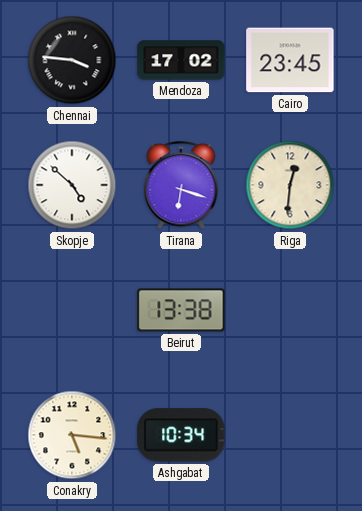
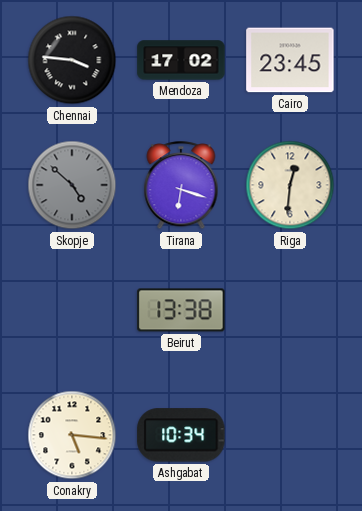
Skopje dial: white -> grey (72, 185)
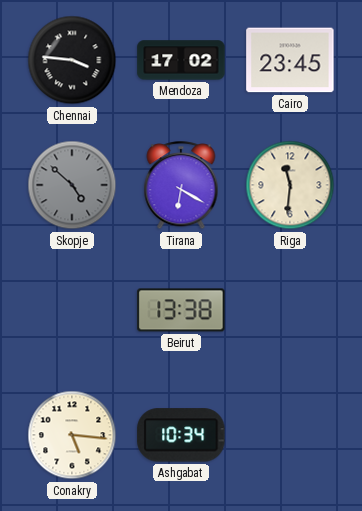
Tirana: 6:18 -> 6:20 (181, 186)
Riga: 12:31 -> 11:31 (290, 185)
